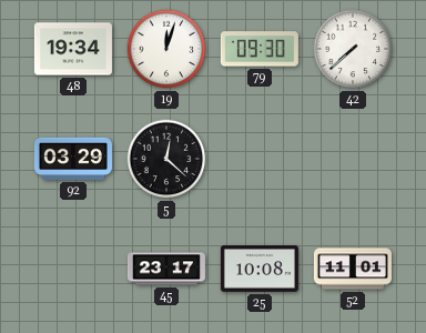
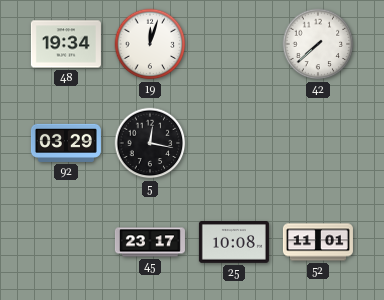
79: 09:30 -> none (260, 49)
5: 12:22 -> 12:17 (150, 143)
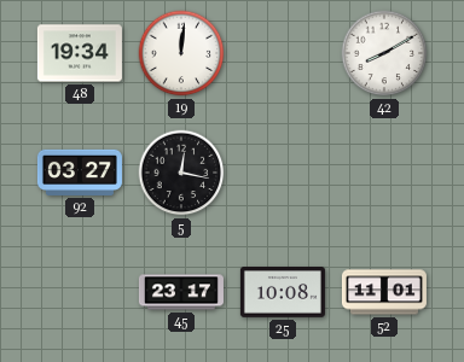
19: 12:03 -> 12:01 (181, 53)
42: 7:38 -> 8:10 (384, 53)
92: 03:29 -> 03:27 (80, 173)
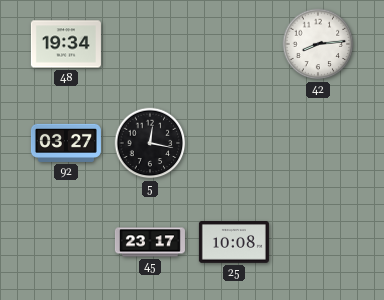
19: 12:01 -> none (181, 53)
42: 8:10 -> 8:14 (318, 44)
52: 11:01 -> none (384, 292)
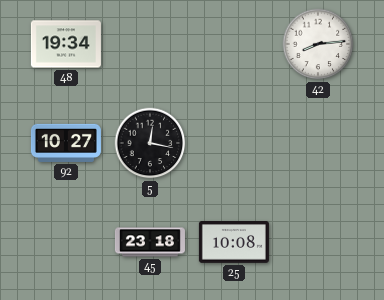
92: 03:27 -> 10:27 (66, 143)
45: 23:17 -> 23:18 (150, 242)
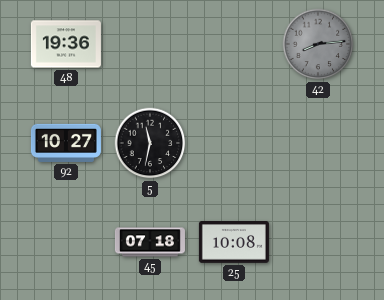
48: 19:34 -> 19:36 (66, 44)
42 dial: white -> grey (318, 44)
5: 12:17 -> 11:32 (150, 143)
45: 23:18 -> 07:18 (150, 242)
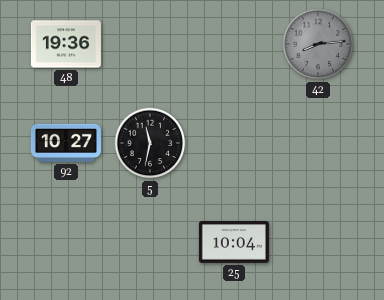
45: 07:18 -> none (150, 242)
25: 10:08 -> 10:04 (234, 243)
